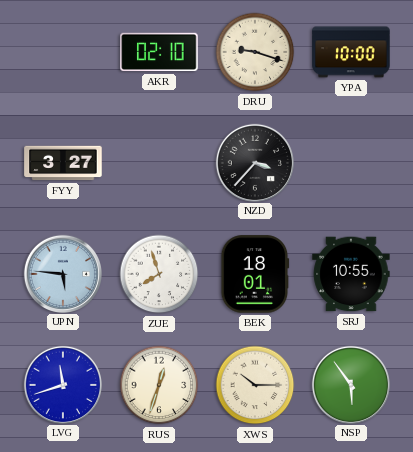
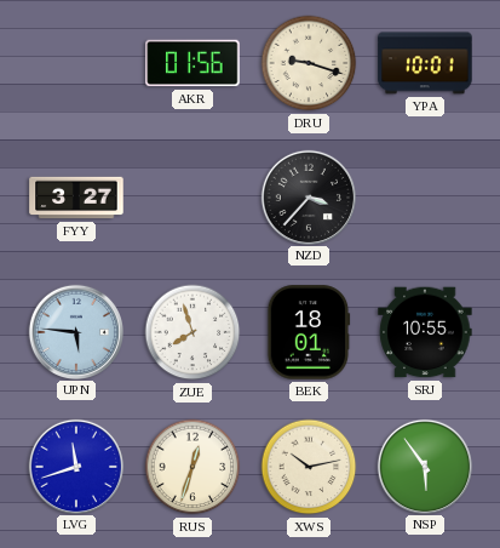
AKR: 02:10 -> 01:56 (192, 63)
YPA: 10:00 -> 10:01 (425, 63)
XWS: 10:15 -> 10:13 (309, 467)
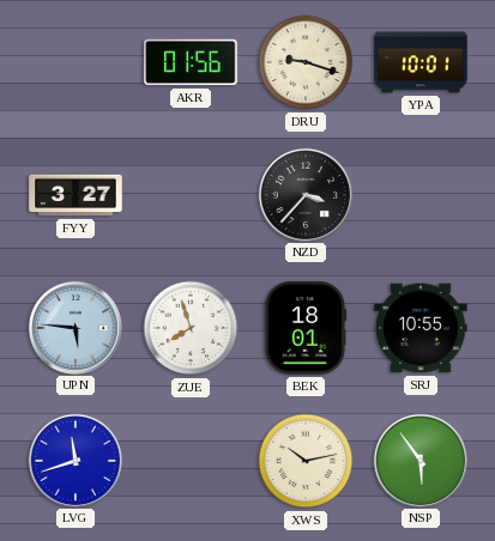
RUS: 12:33 -> none (192, 467)
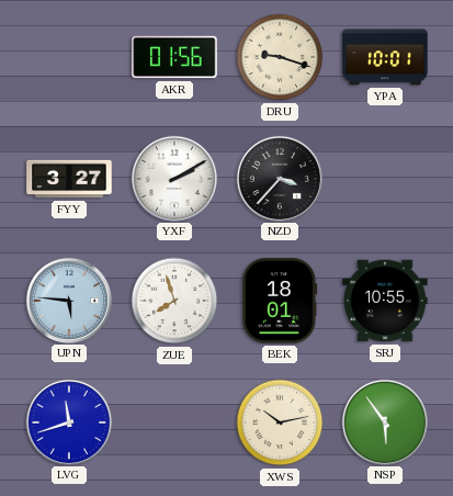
YXF: none -> 2:10 (173, 178)
